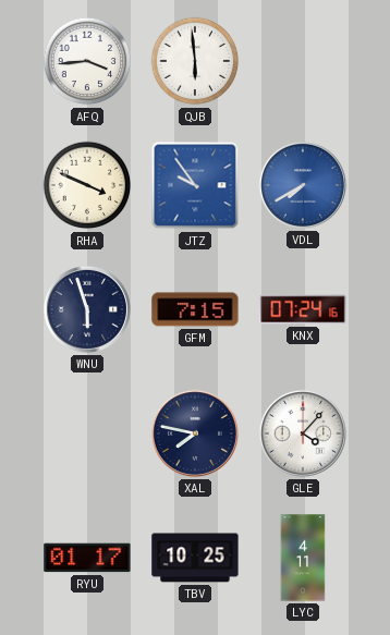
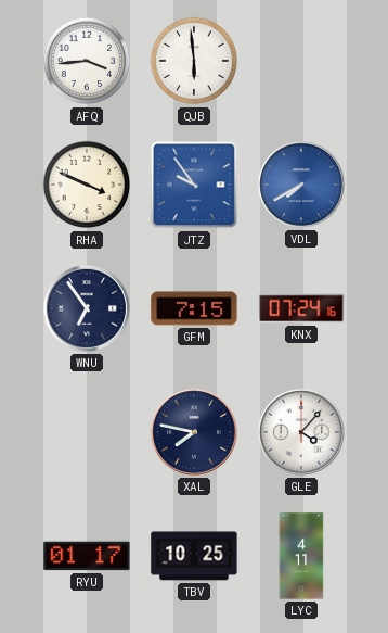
WNU: 5:57 -> 6:54 (87, 308)
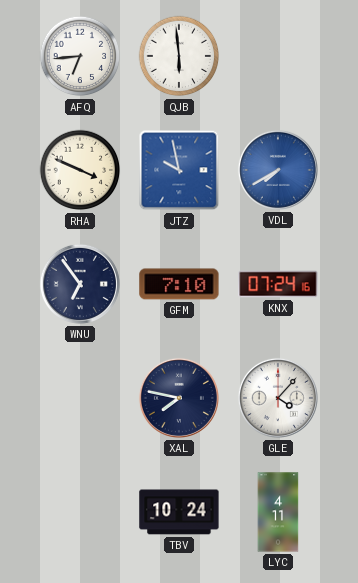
AFQ: 3:44 -> 6:44 (80, 56)
JTZ: 9:54 -> 9:58 (179, 170)
GFM: 7:15 -> 7:10 (179, 284)
RYU: 01:17 -> none (87, 556)
TBV: 10:25 -> 10:24 (179, 512)
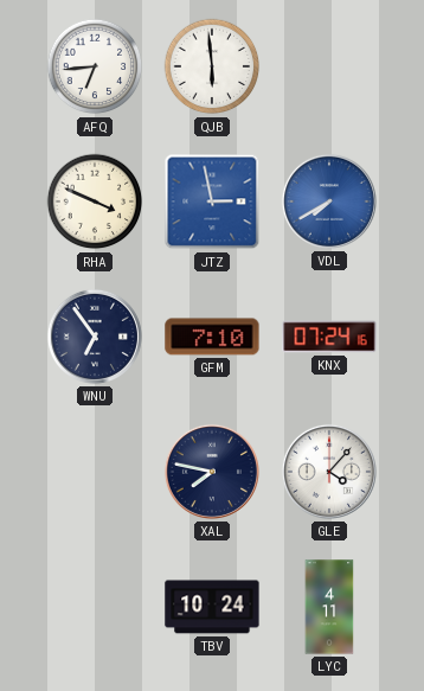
JTZ: 9:58 -> 2:58 (212, 201)
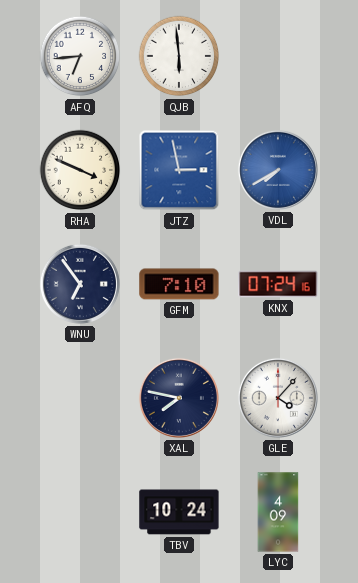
LYC: 4:11 -> 4:09 (278, 512)
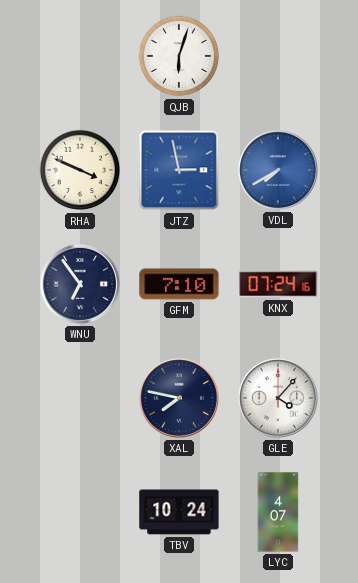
AFQ: 6:44 -> none (80, 56)
QJB: 5:59 -> 6:03 (179, 56)
LYC: 4:09 -> 4:07 (278, 512)
